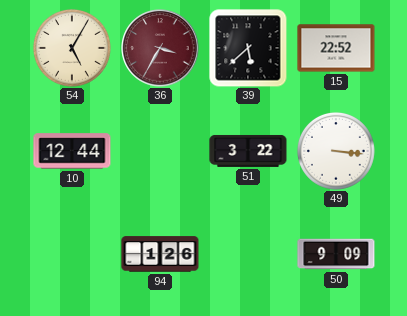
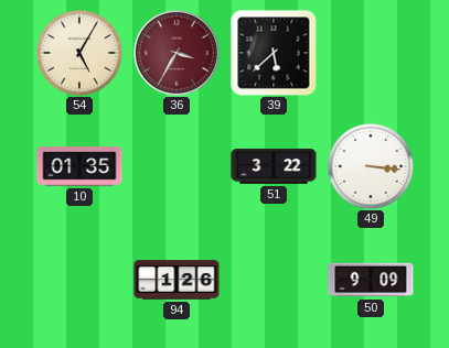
15: 22:52 -> none (336, 48)
10: 12:44 -> 01:35 (79, 166)
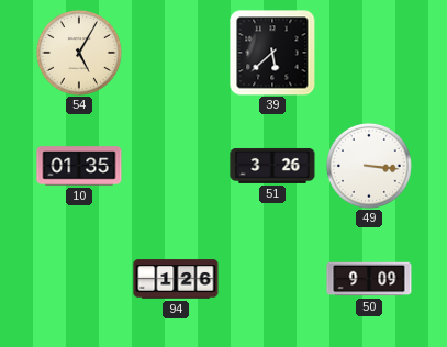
36: 3:35 -> none (177, 53)
51: 3:22 -> 3:26 (272, 166)
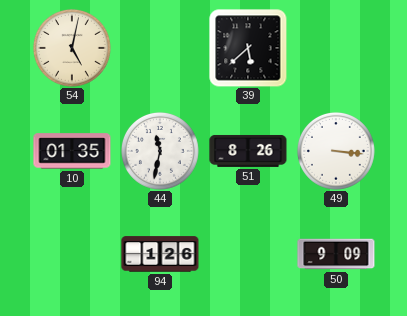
54: 5:05 -> 5:02 (72, 48)
44: none -> 11:32 (160, 151)
51: 3:26 -> 8:26 (248, 151)
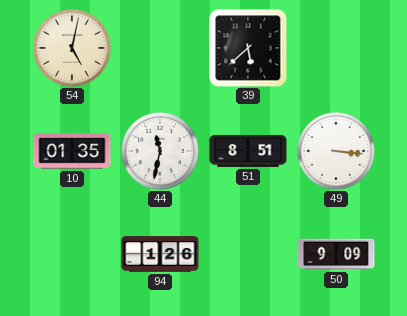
51: 8:26 -> 8:51 (248, 151)
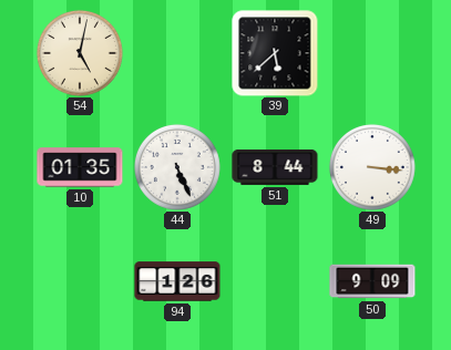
44: 11:32 -> 5:26 (177, 167)
51: 8:51 -> 8:44 (275, 167)
